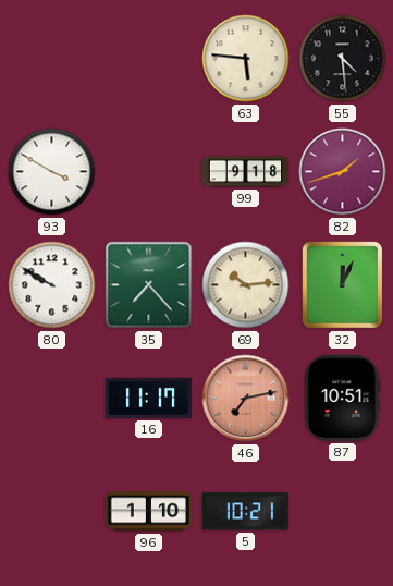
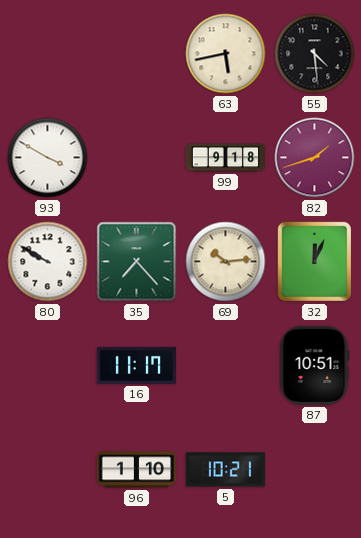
63: 5:46 -> 5:43 (226, 54)
46: 7:13 -> none (246, 399)
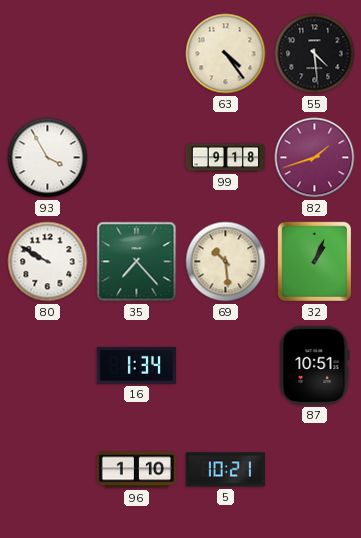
63: 5:43 -> 4:24 (226, 54)
93: 3:50 -> 3:55 (48, 158)
69: 10:14 -> 10:29 (226, 262)
32: 12:04 -> 1:04 (314, 262)
16: 11:17 -> 1:34 (136, 365)
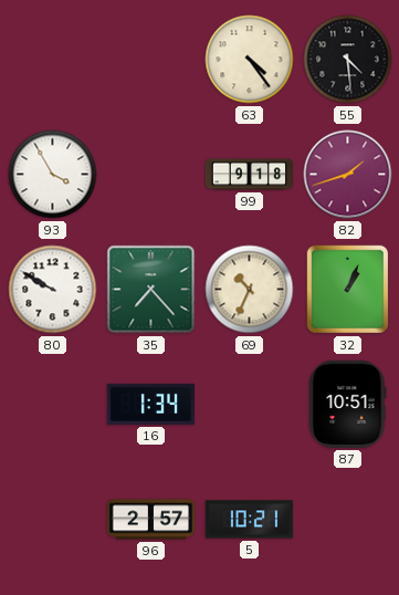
69: 10:29 -> 10:34 (250, 290)
96: 1:10 -> 2:57 (150, 520)
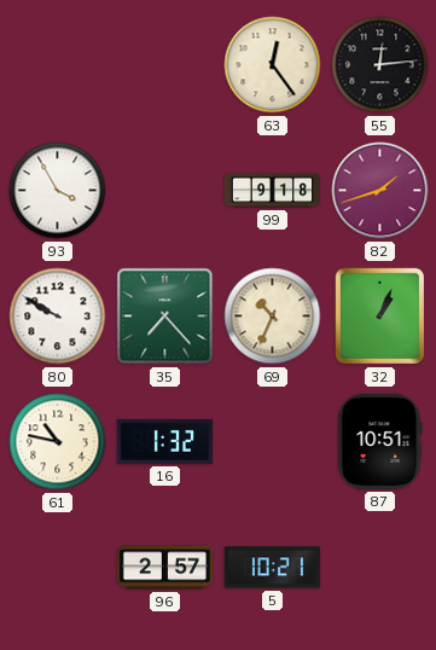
63: 4:24 -> 12:24 (273, 65)
55: 4:29 -> 12:14 (380, 65)
61: none -> 10:47 (58, 442)
16: 1:34 -> 1:32 (164, 441)
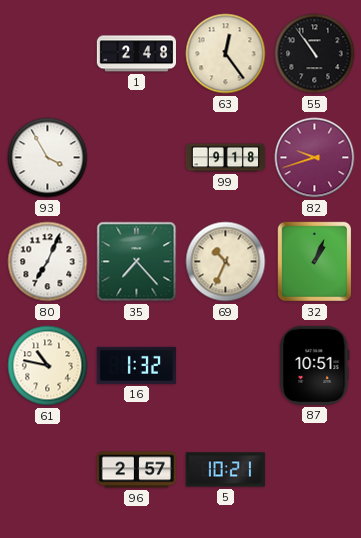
1: none -> 2:48 (136, 54)
55: 12:14 -> 10:54 (315, 54)
82: 1:42 -> 9:42 (315, 158)
80: 9:50 -> 7:04 (48, 262)
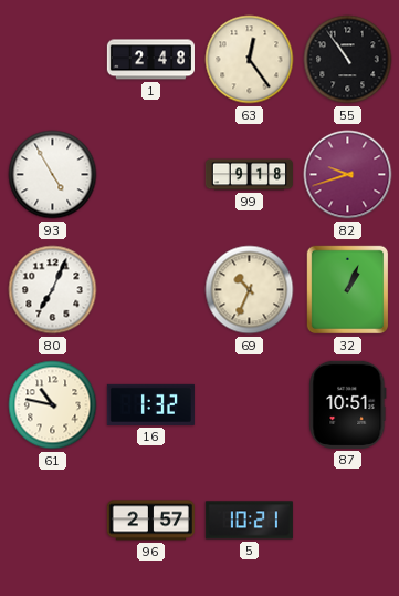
93: 3:55 -> 4:55 (53, 175)
35: 7:23 -> none (137, 262)
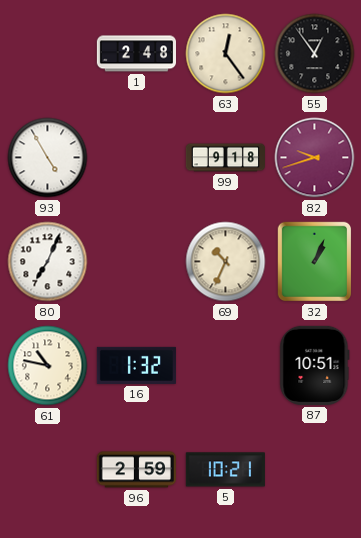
55: 10:54 -> 12:54 (315, 54)
96: 2:57 -> 2:59 (136, 470)
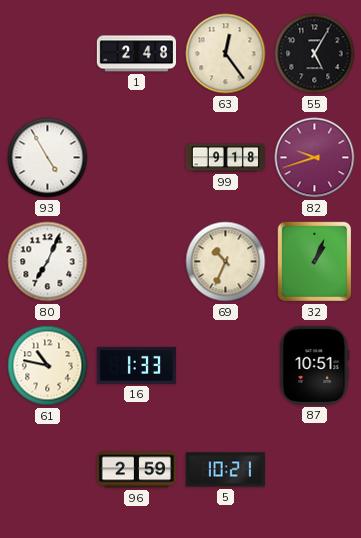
55: 12:54 -> 5:05 (315, 54)
16: 1:32 -> 1:33 (136, 365)
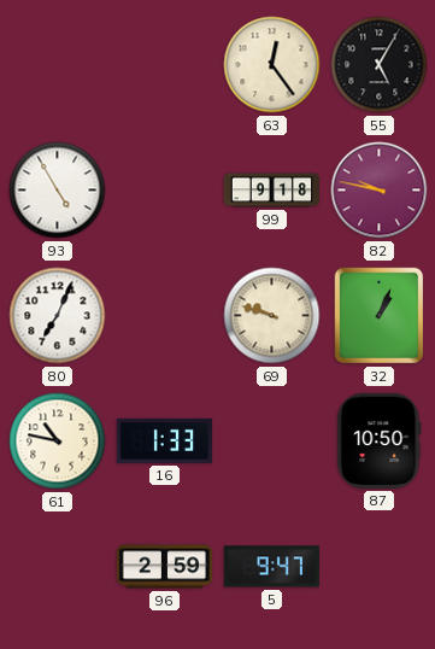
1: 2:48 -> none (136, 54)
82: 9:42 -> 9:47 (380, 191)
69: 10:34 -> 9:48 (272, 316)
87: 10:51 -> 10:50 (380, 440)
5: 10:21 -> 9:47 (271, 567)
